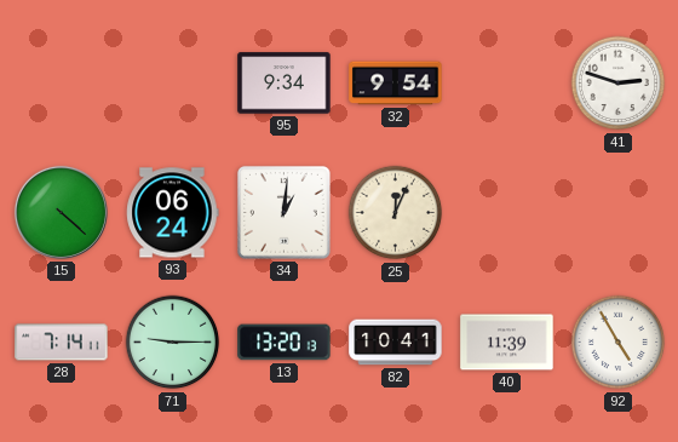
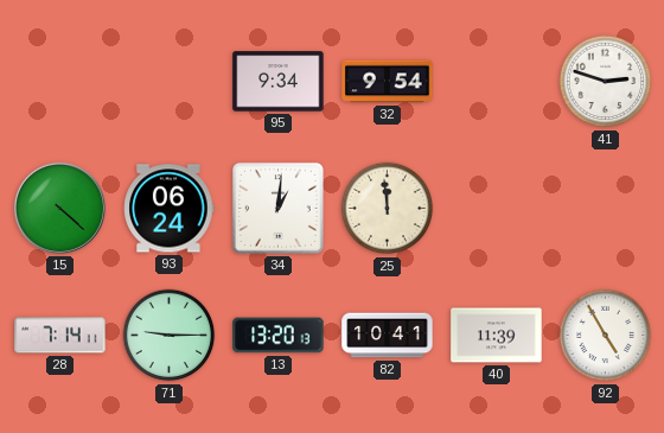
25: 12:04 -> 11:59 (388, 209)
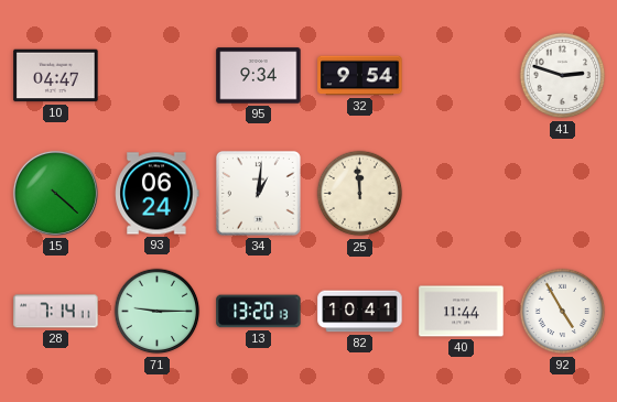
10: none -> 04:47 (56, 76)
40: 11:39 -> 11:44 (462, 312)
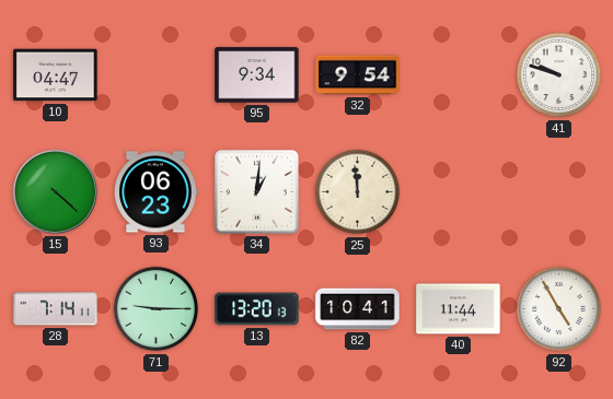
41: 2:48 -> 9:48 (559, 75)
93: 06:24 -> 06:23 (157, 192)
